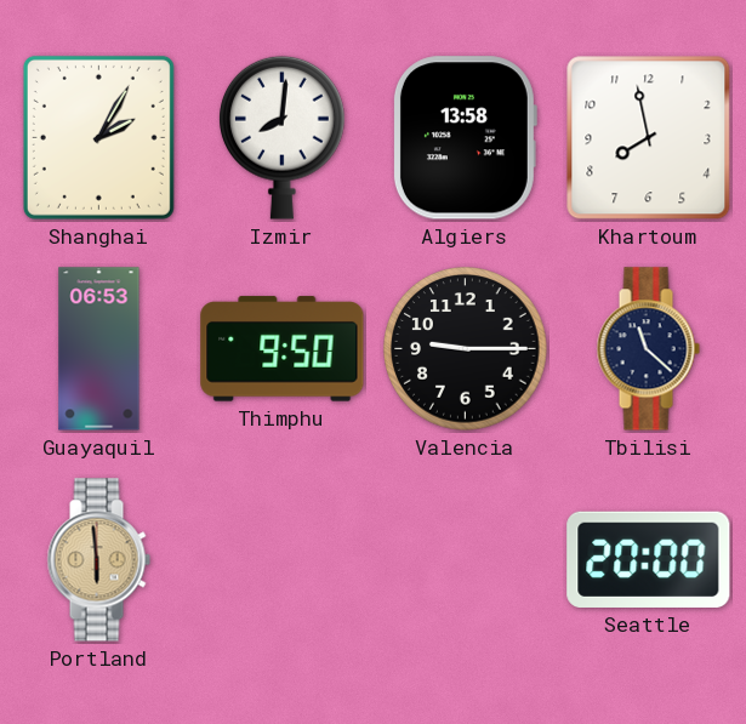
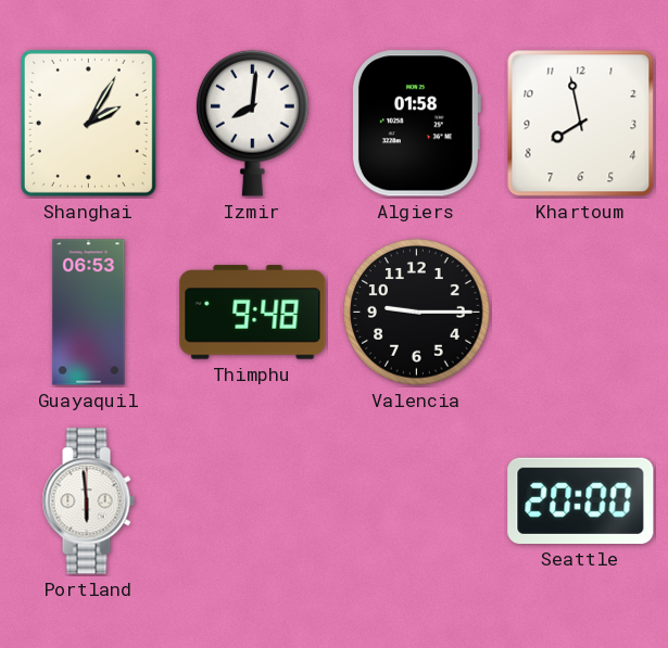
Algiers: 13:58 -> 01:58 (416, 124)
Thimphu: 9:50 -> 9:48 (253, 313)
Tbilisi: 11:22 -> none (648, 349)
Portland dial: champagne -> white (88, 501)
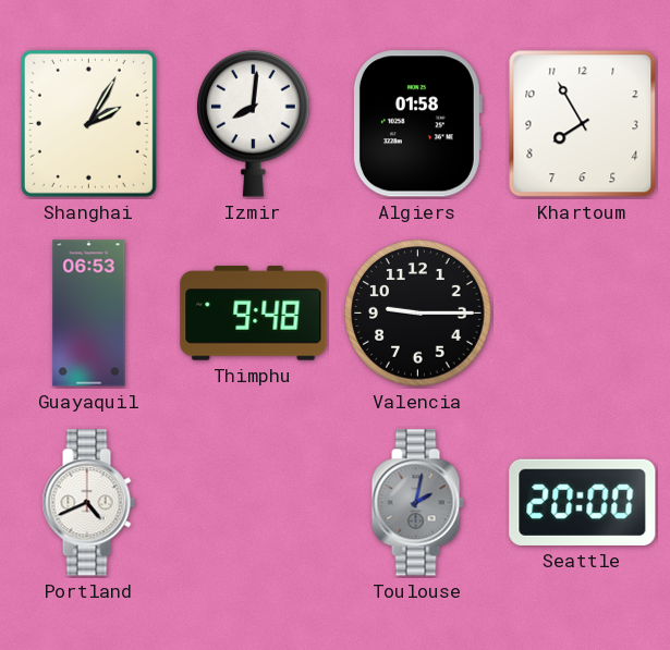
Khartoum: 7:58 -> 7:55 (583, 124)
Portland: 5:59 -> 4:41 (88, 503)
Toulouse: none -> 2:02 (417, 503)
